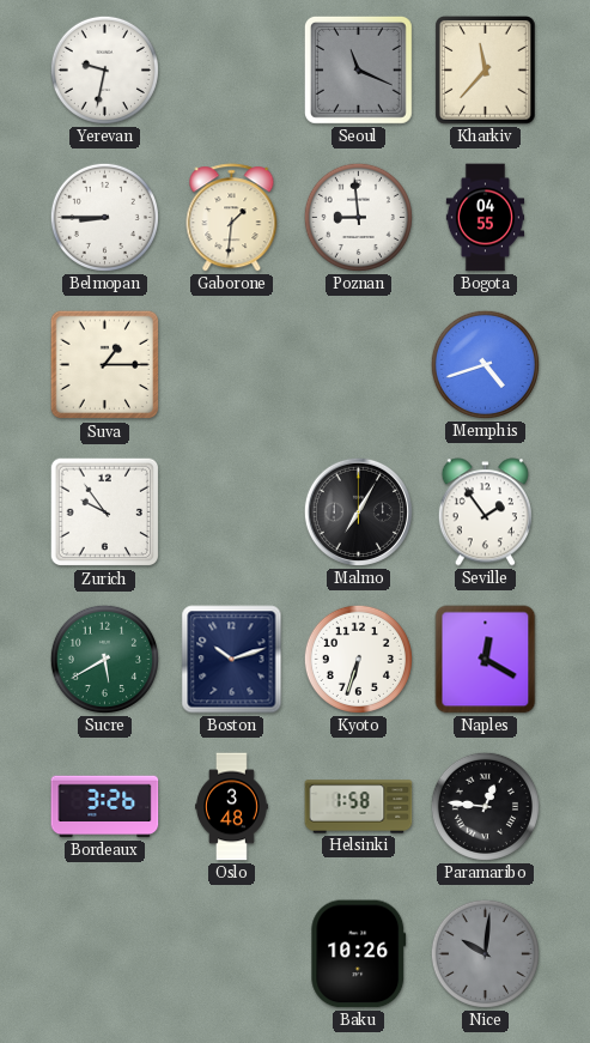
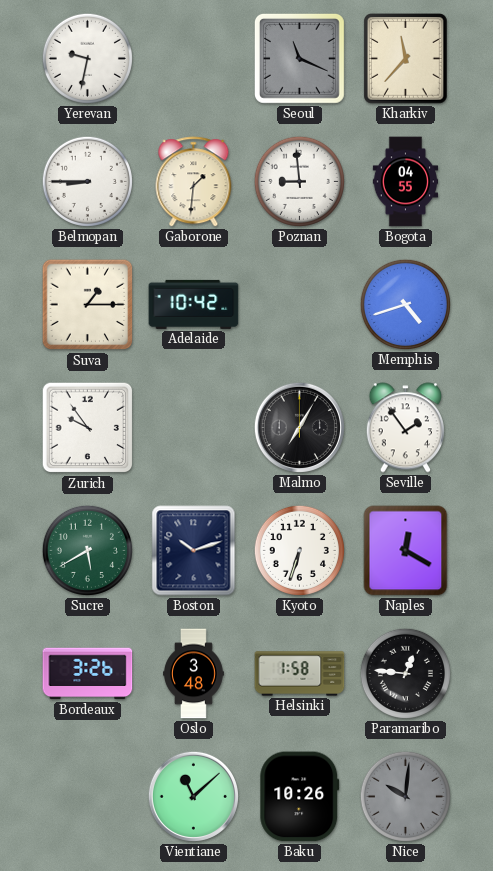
Adelaide: none -> 10:42 (194, 304)
Vientiane: none -> 11:08 (193, 796)
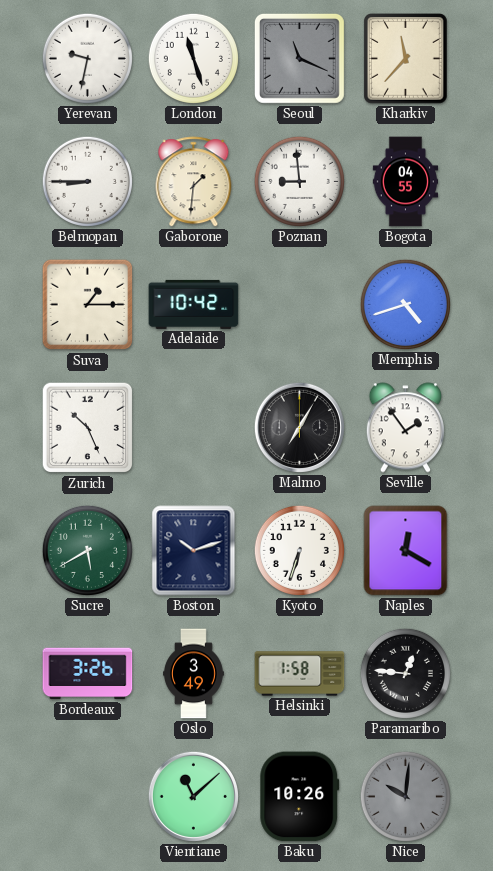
London: none -> 11:27 (193, 58)
Zurich: 9:54 -> 10:26 (88, 428)
Oslo: 3:48 -> 3:49 (194, 674)
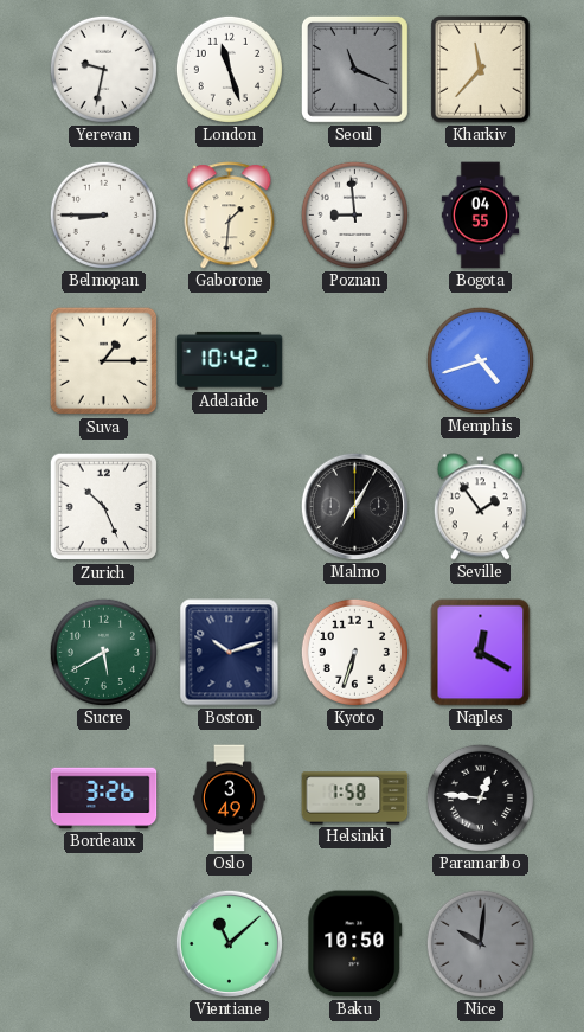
Baku: 10:26 -> 10:50 (355, 944)
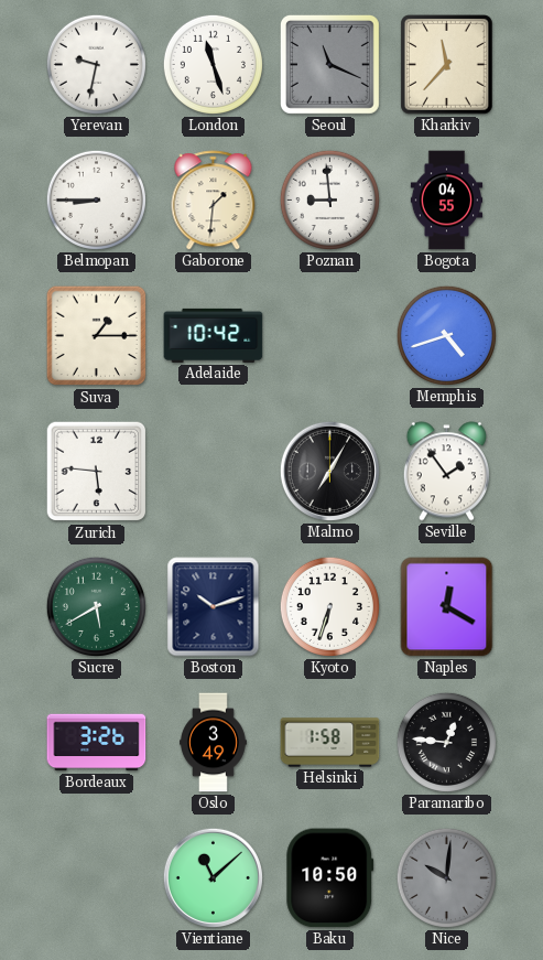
Zurich: 10:26 -> 5:46 (97, 472)
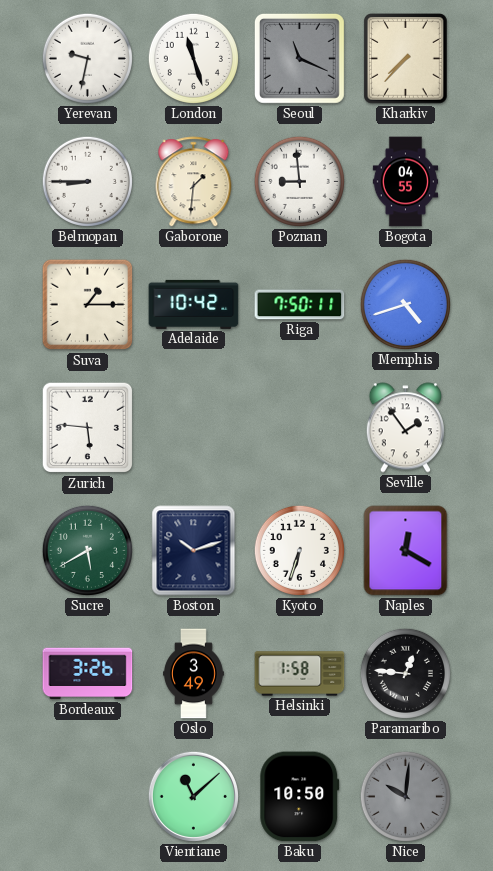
Kharkiv: 11:37 -> 7:37 (406, 59)
Riga: none -> 7:50 (300, 305)
Malmo: 7:05 -> none (329, 471)
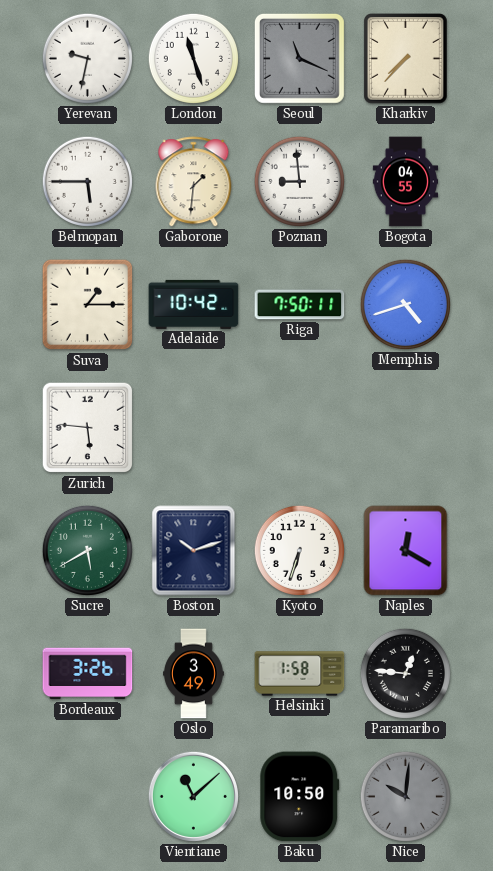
Belmopan: 8:45 -> 5:45 (87, 181)
Seville: 1:54 -> none (405, 428)
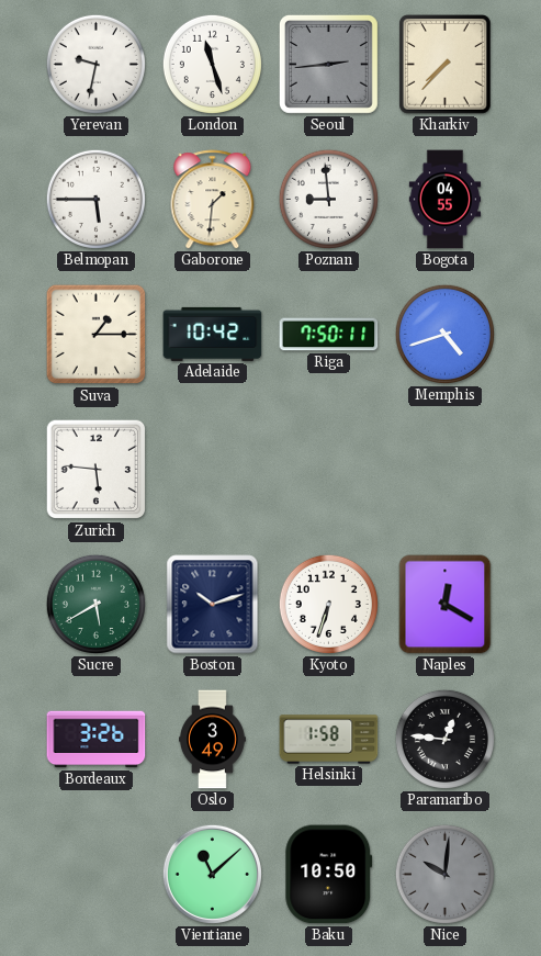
Seoul: 11:19 -> 2:44 (328, 64)
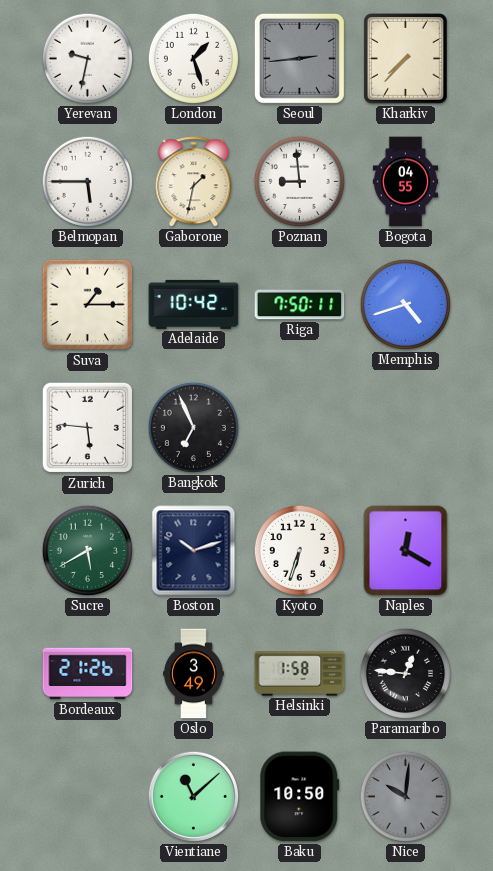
London: 11:27 -> 1:27 (193, 58)
Gaborone: 1:31 -> 1:32 (194, 182)
Bangkok: none -> 6:56 (193, 427)
Bordeaux: 3:26 -> 21:26 (88, 674)
